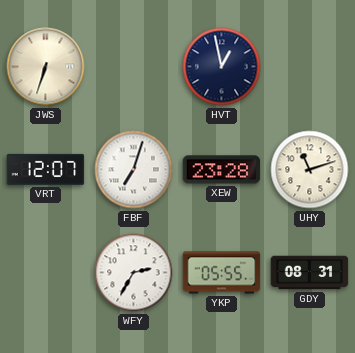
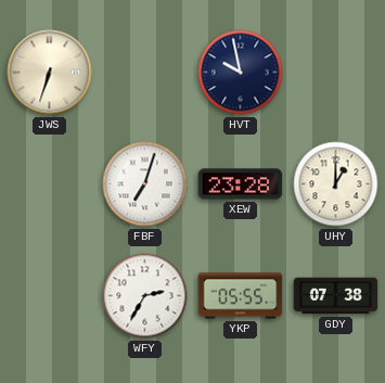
HVT: 12:58 -> 9:58 (241, 73)
VRT: 12:07 -> none (46, 169)
UHY: 11:12 -> 1:00 (336, 184)
GDY: 08:31 -> 07:38 (336, 296)
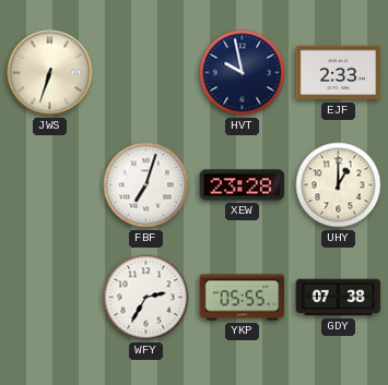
EJF: none -> 2:33 (339, 73)
